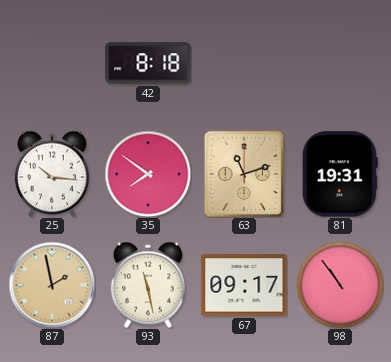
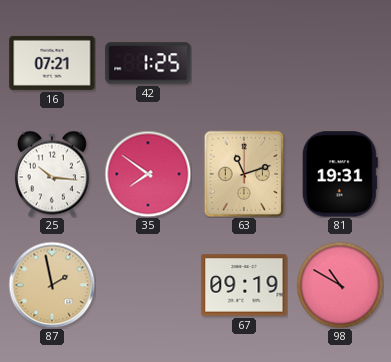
16: none -> 07:21 (52, 63)
42: 8:18 -> 1:25 (148, 63)
93: 11:28 -> none (148, 285)
67: 09:17 -> 09:19 (244, 285)
98: 10:54 -> 10:50 (340, 285)
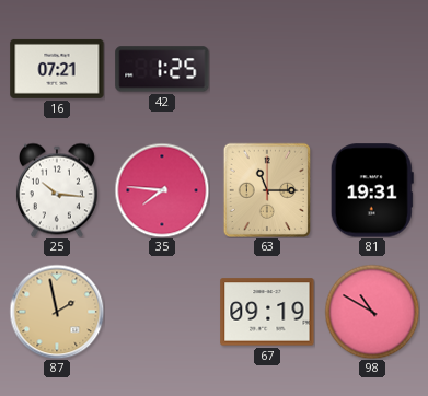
35: 7:51 -> 7:46 (162, 190)
63: 11:12 -> 11:15 (266, 189)
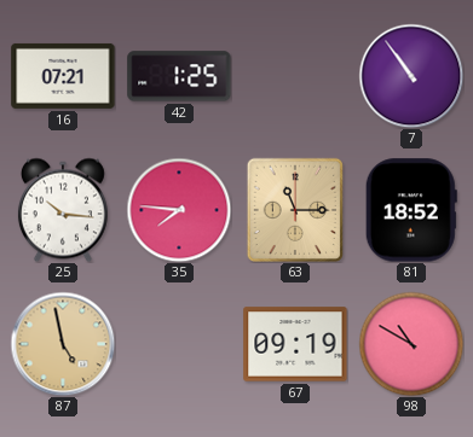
7: none -> 10:54 (411, 76)
81: 19:31 -> 18:52 (411, 210)
87: 1:58 -> 4:58 (63, 344)
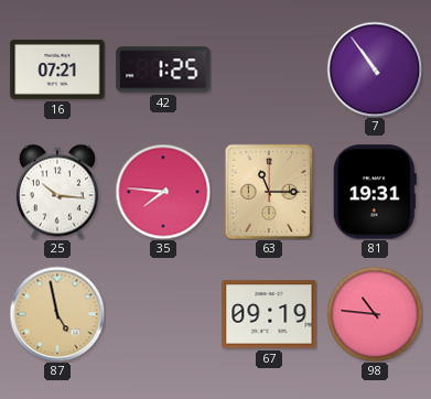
81: 18:52 -> 19:31 (375, 192)
98: 10:50 -> 10:46 (375, 314)
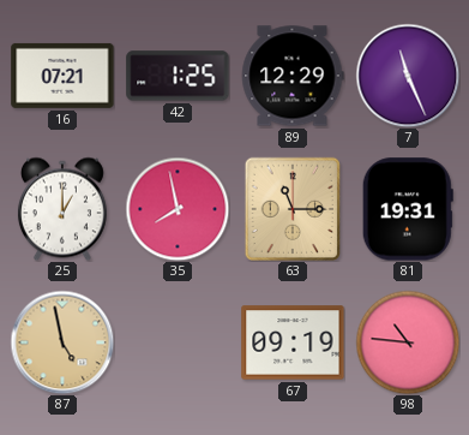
89: none -> 12:29 (293, 76)
7: 10:54 -> 11:26 (408, 76)
25: 10:16 -> 1:00 (62, 209)
35: 7:46 -> 7:58 (178, 209)
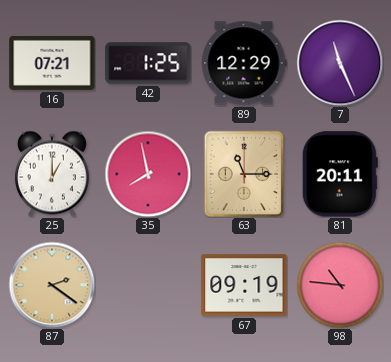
81: 19:31 -> 20:11 (340, 174)
87: 4:58 -> 2:21 (52, 285)
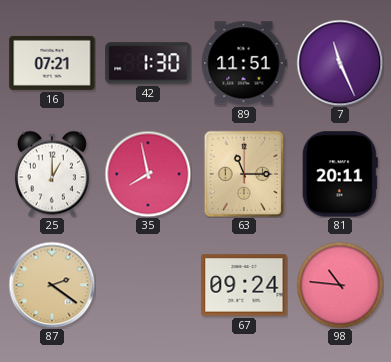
42: 1:25 -> 1:30 (148, 63)
89: 12:29 -> 11:51 (244, 63)
67: 09:19 -> 09:24 (244, 285)
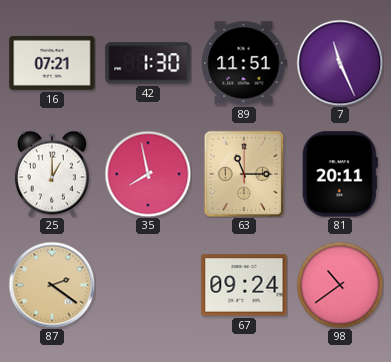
98: 10:46 -> 10:39 (340, 285)
